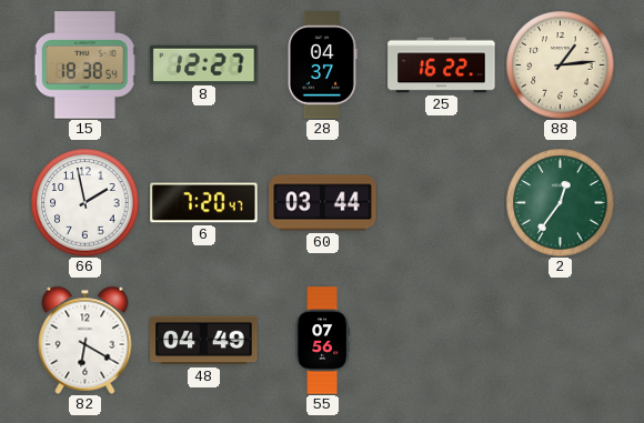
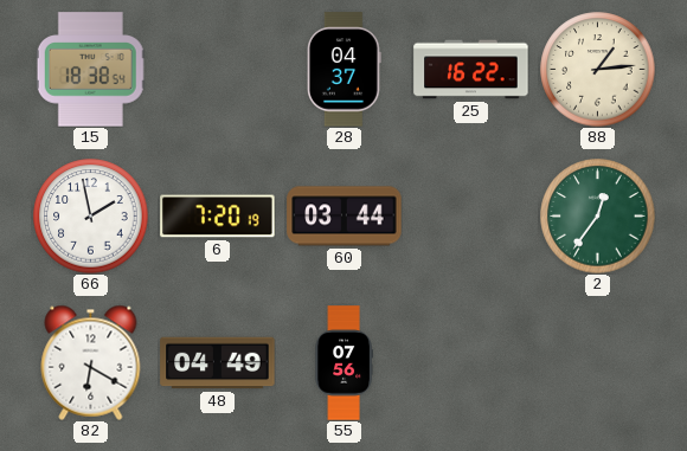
8: 12:27 -> none (204, 64)
6: 7:20:47 -> 7:20:19 (218, 217)
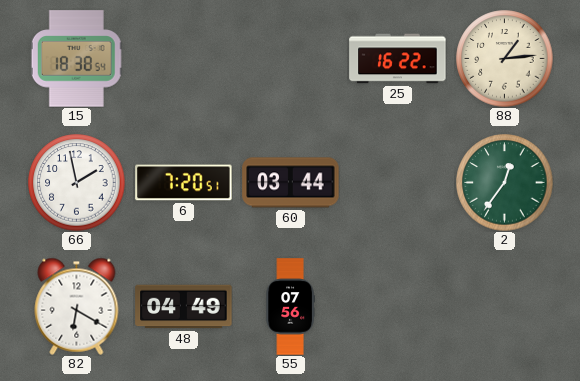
28: 04:37 -> none (343, 70)
6: 7:20:19 -> 7:20:51 (184, 183)
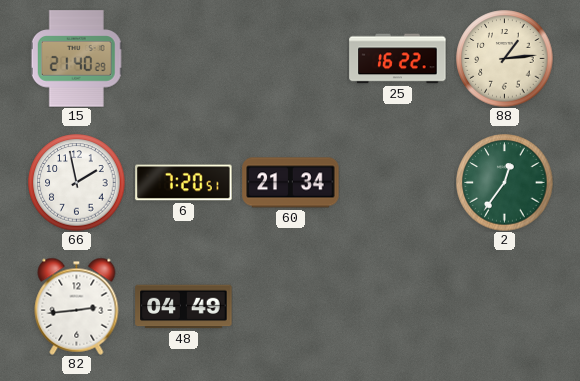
15: 18:38 -> 21:40 (76, 59)
60: 03:44 -> 21:34 (291, 183)
82: 6:20 -> 2:44 (77, 306)
55: 07:56 -> none (290, 307)
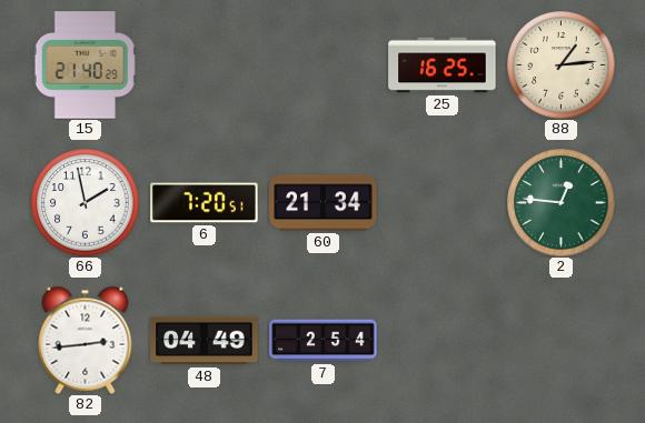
25: 16:22 -> 16:25 (443, 66)
2: 12:36 -> 12:46 (562, 203)
7: none -> 2:54 (324, 341)
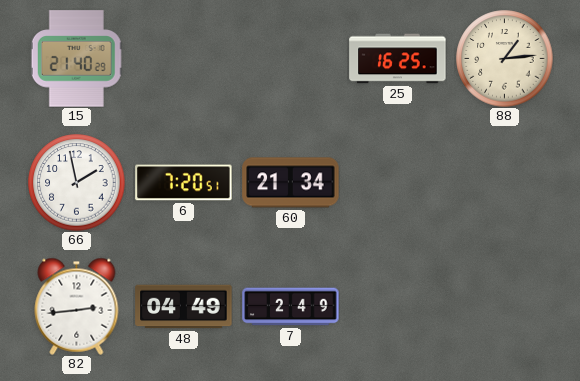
2: 12:46 -> none (562, 203)
7: 2:54 -> 2:49 (291, 307)
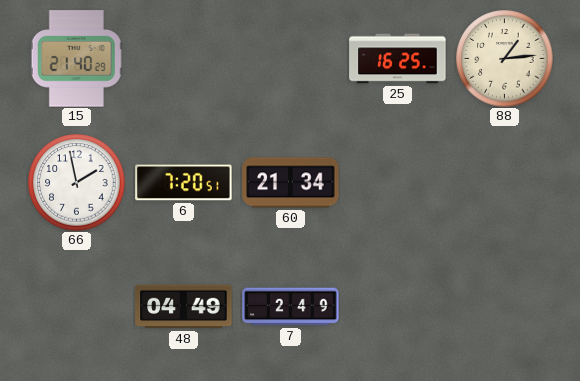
82: 2:44 -> none (77, 306)
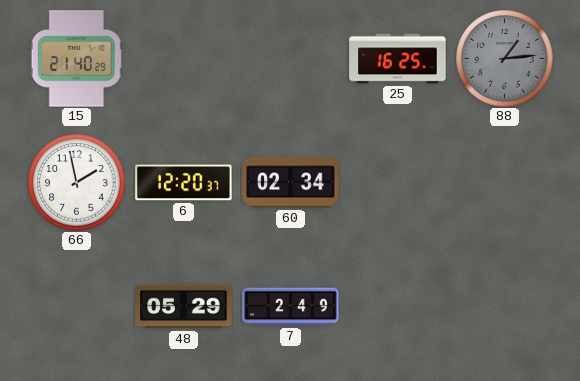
88 dial: cream -> grey (505, 59)
6: 7:20 -> 12:20 (184, 183)
60: 21:34 -> 02:34 (291, 183)
48: 04:49 -> 05:29 (184, 307)
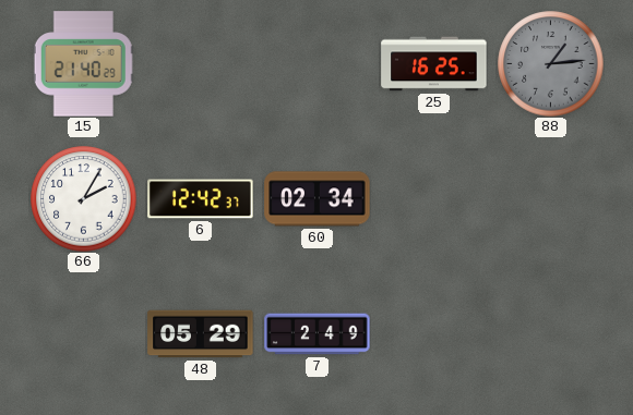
66: 1:58 -> 2:05 (84, 199)
6: 12:20 -> 12:42 (201, 199)
